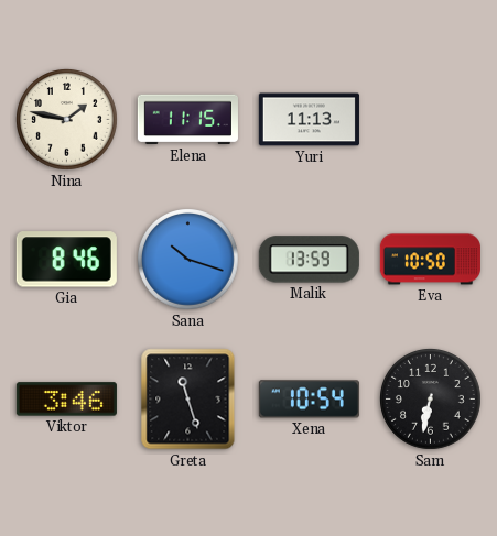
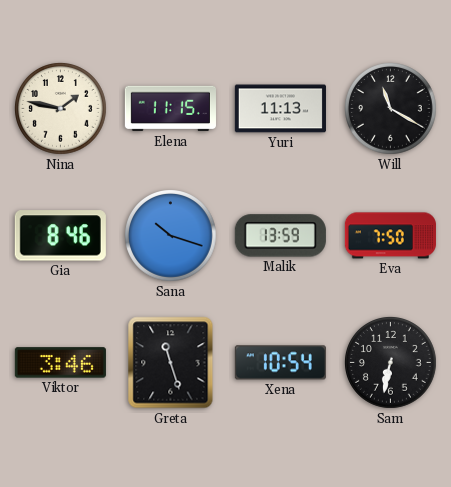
Will: none -> 11:20 (391, 109)
Eva: 10:50 -> 7:50 (390, 236)
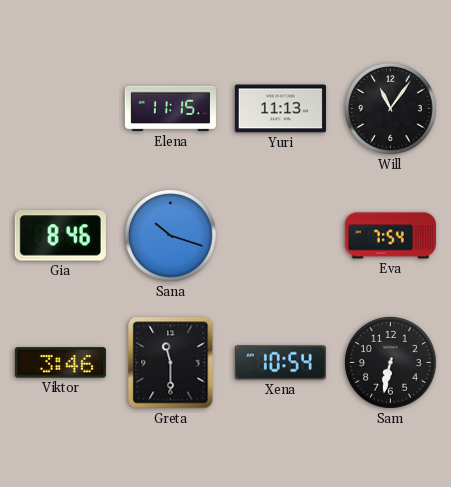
Nina: 1:47 -> none (61, 109)
Will: 11:20 -> 11:06 (391, 109)
Malik: 13:59 -> none (280, 236)
Eva: 7:50 -> 7:54 (390, 236)
Greta: 11:27 -> 11:30 (171, 363)
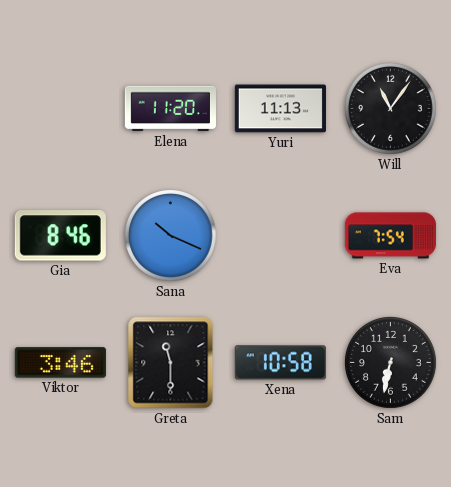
Elena: 11:15 -> 11:20 (170, 109)
Sana: 10:18 -> 10:19 (171, 236)
Xena: 10:54 -> 10:58 (280, 363)
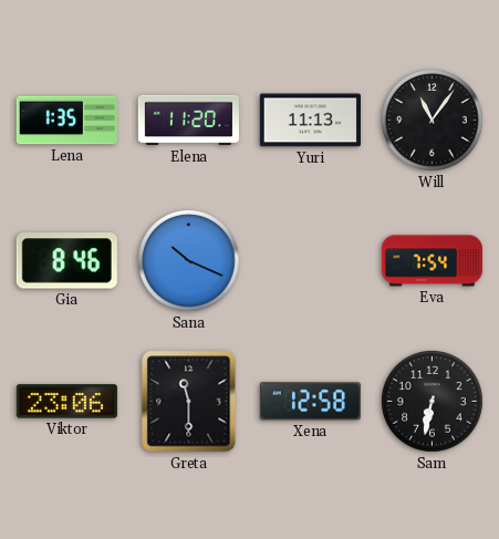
Lena: none -> 1:35 (66, 121)
Viktor: 3:46 -> 23:06 (66, 402)
Xena: 10:58 -> 12:58 (310, 402)
